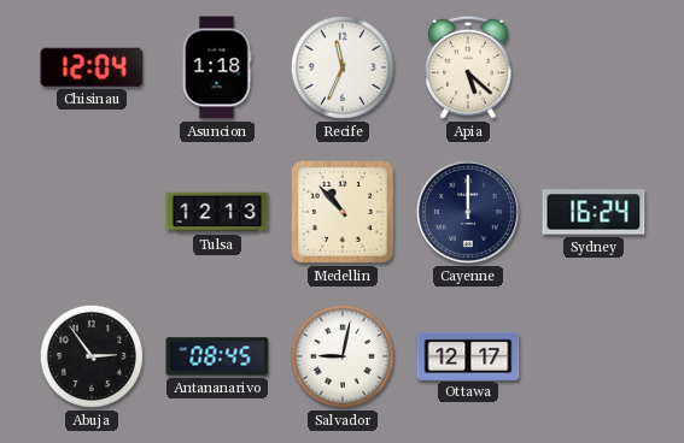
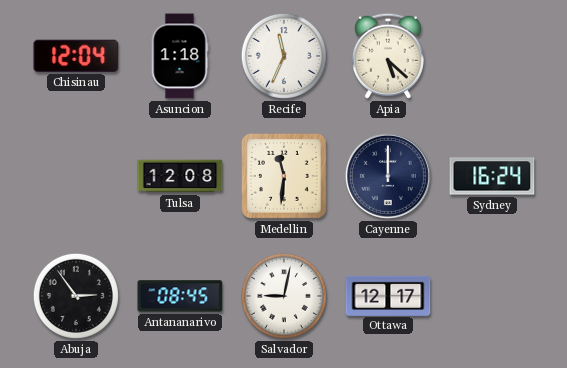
Tulsa: 12:13 -> 12:08 (180, 176)
Medellin: 10:53 -> 11:31 (284, 176)
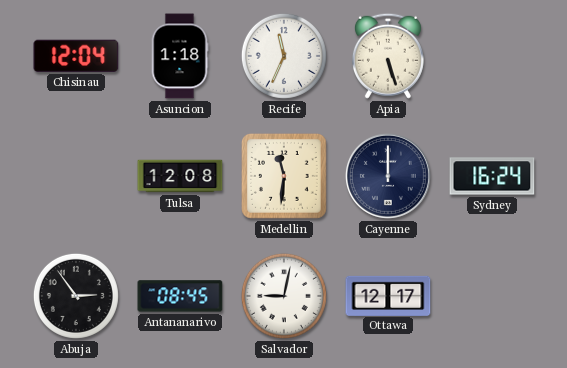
Apia: 5:22 -> 5:27 (388, 56)
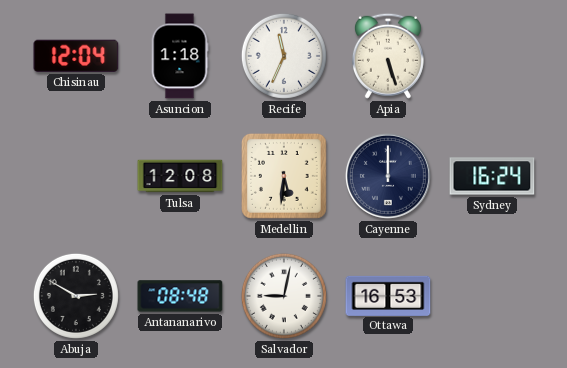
Medellin: 11:31 -> 5:31 (284, 176)
Abuja: 2:54 -> 2:50 (76, 296)
Antananarivo: 08:45 -> 08:48 (180, 296)
Ottawa: 12:17 -> 16:53 (388, 295)
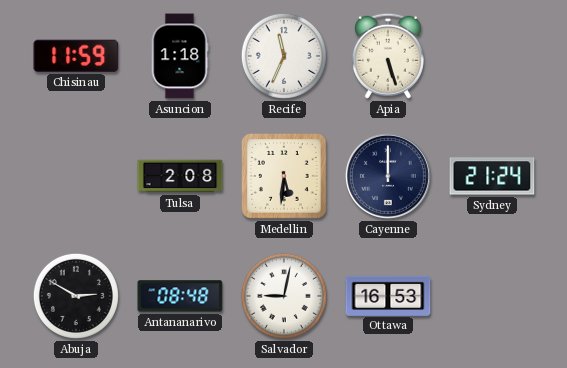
Chisinau: 12:04 -> 11:59 (76, 56)
Tulsa: 12:08 -> 2:08 (180, 176)
Sydney: 16:24 -> 21:24 (492, 176)
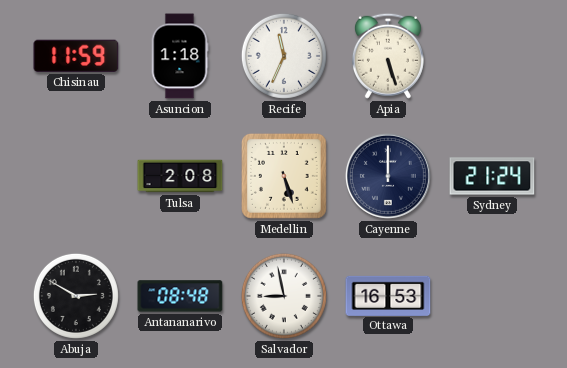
Medellin: 5:31 -> 5:27 (284, 176)
Salvador: 9:02 -> 8:58 (284, 296)
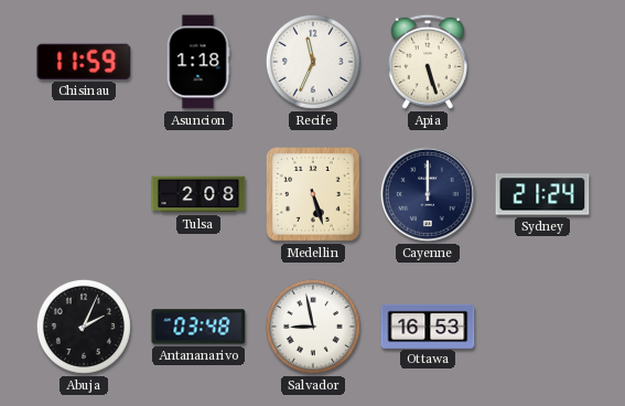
Abuja: 2:50 -> 2:04 (84, 327)
Antananarivo: 08:48 -> 03:48 (198, 327)
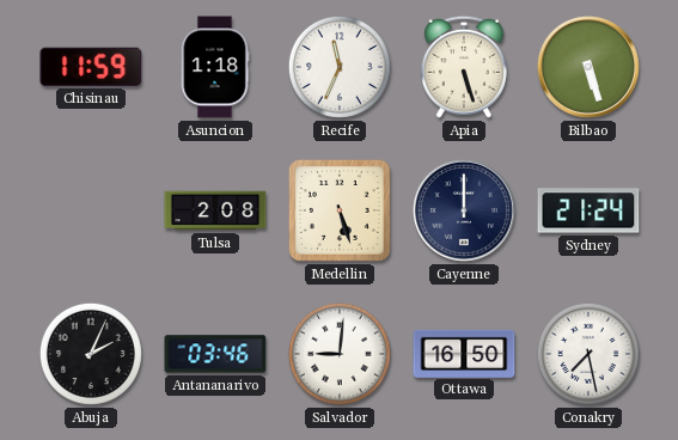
Bilbao: none -> 5:27 (588, 67)
Antananarivo: 03:48 -> 03:46 (215, 354)
Salvador: 8:58 -> 9:01 (340, 354)
Ottawa: 16:53 -> 16:50 (464, 353)
Conakry: none -> 7:28 (588, 354)
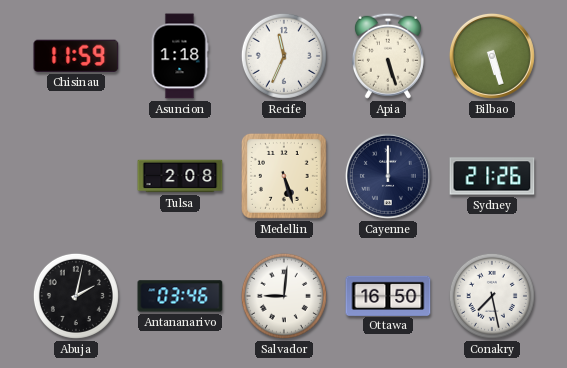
Sydney: 21:24 -> 21:26 (492, 176)
Abuja: 2:04 -> 2:02 (76, 296)
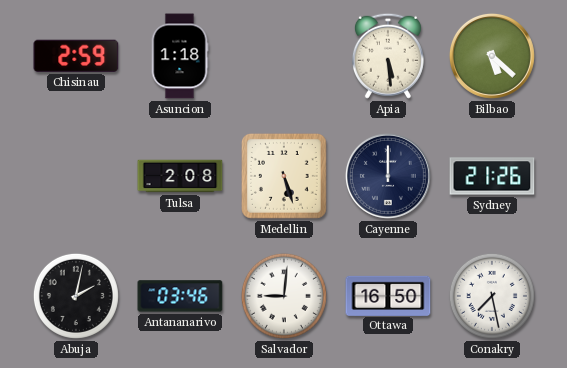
Chisinau: 11:59 -> 2:59 (76, 56)
Recife: 11:34 -> none (284, 56)
Apia: 5:27 -> 5:29 (388, 56)
Bilbao: 5:27 -> 5:22 (492, 56)
